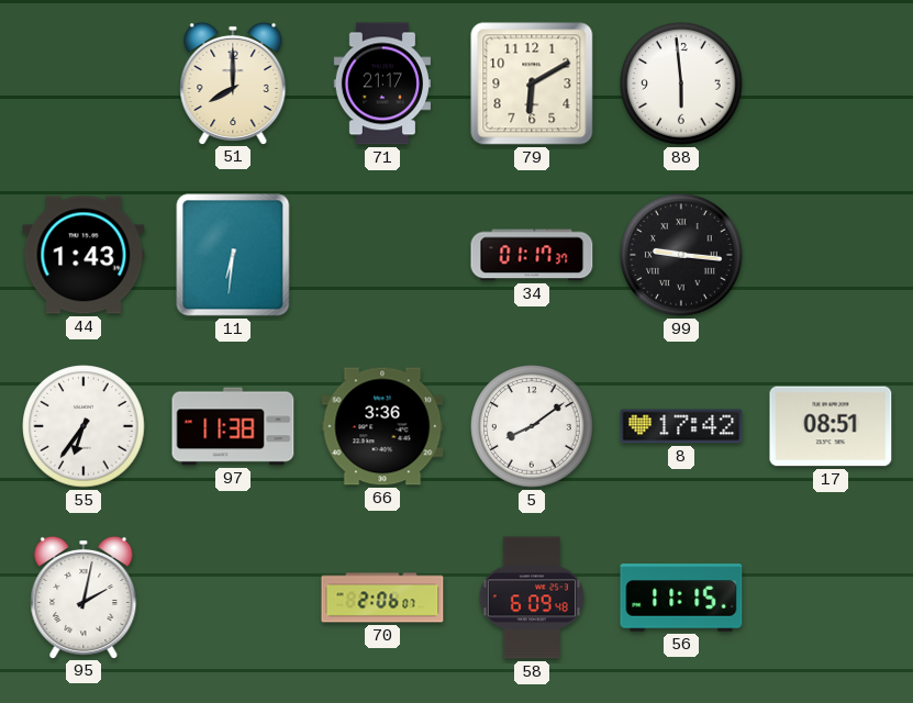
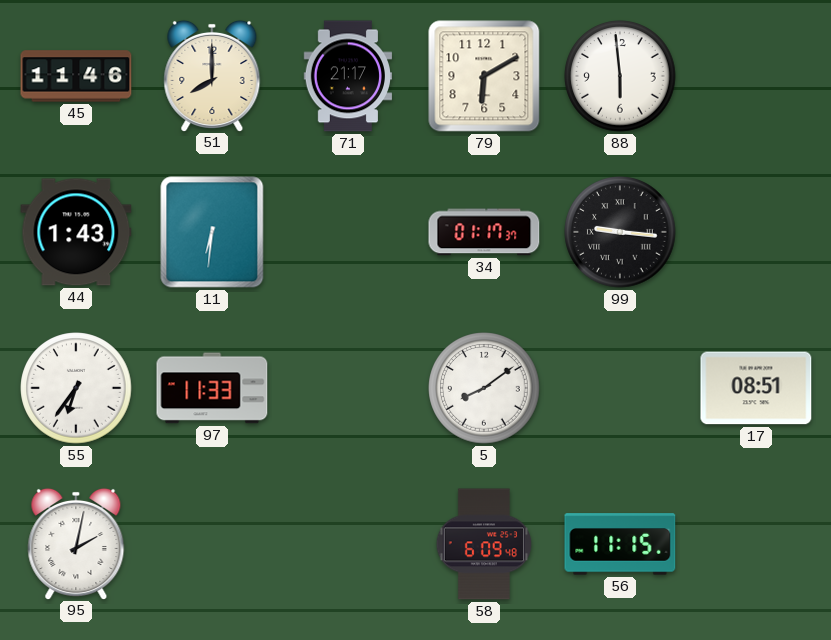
45: none -> 11:46 (76, 76)
97: 11:38 -> 11:33 (212, 388)
66: 3:36 -> none (382, 426)
8: 17:42 -> none (681, 426)
70: 2:06 -> none (382, 598)
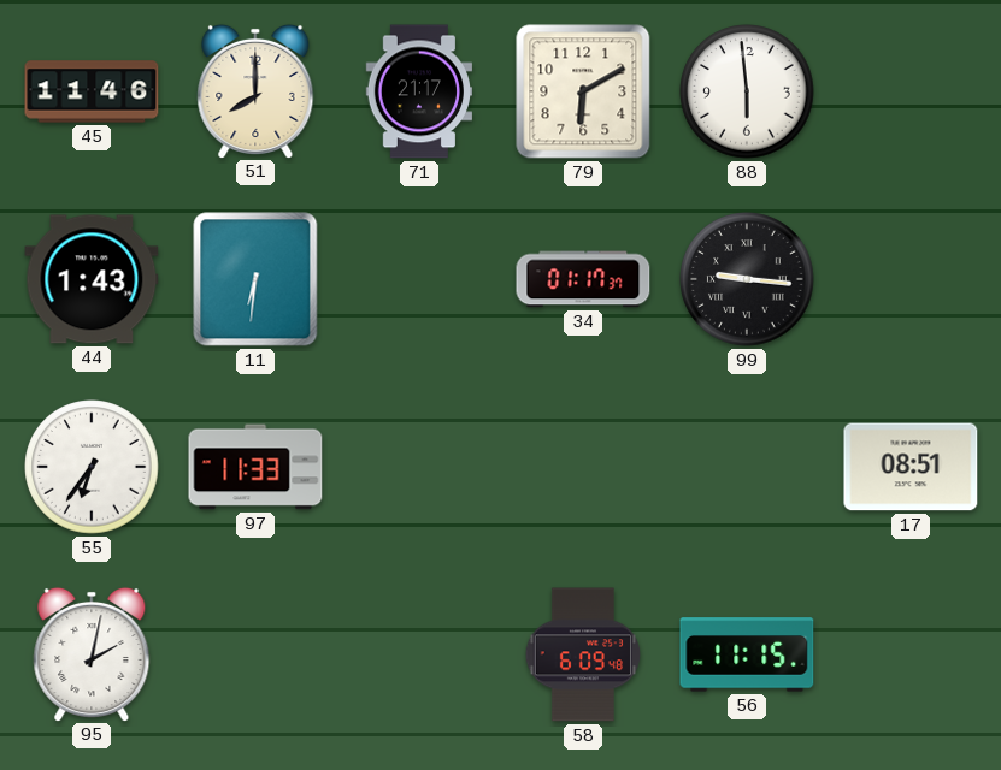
5: 8:09 -> none (484, 388)
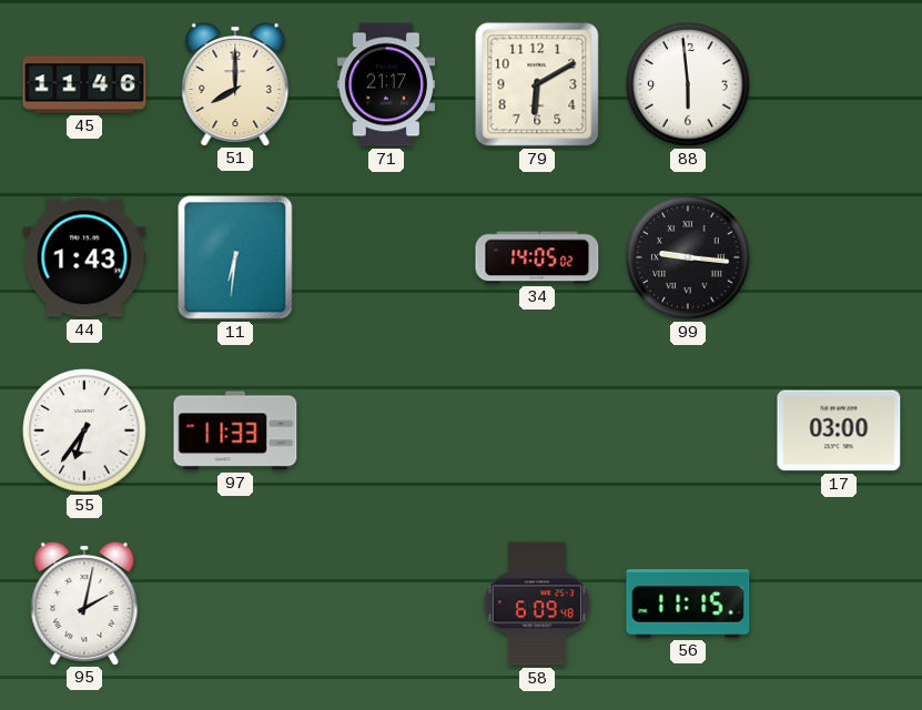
34: 01:17 -> 14:05 (537, 257)
17: 08:51 -> 03:00 (839, 430)
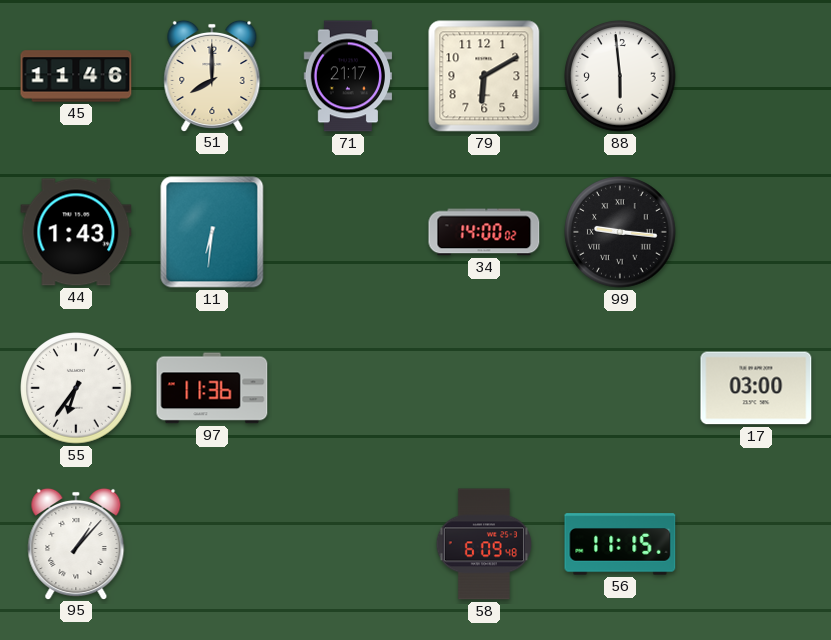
34: 14:05 -> 14:00 (484, 232)
97: 11:33 -> 11:36 (212, 388)
95: 2:02 -> 1:07 (76, 543)
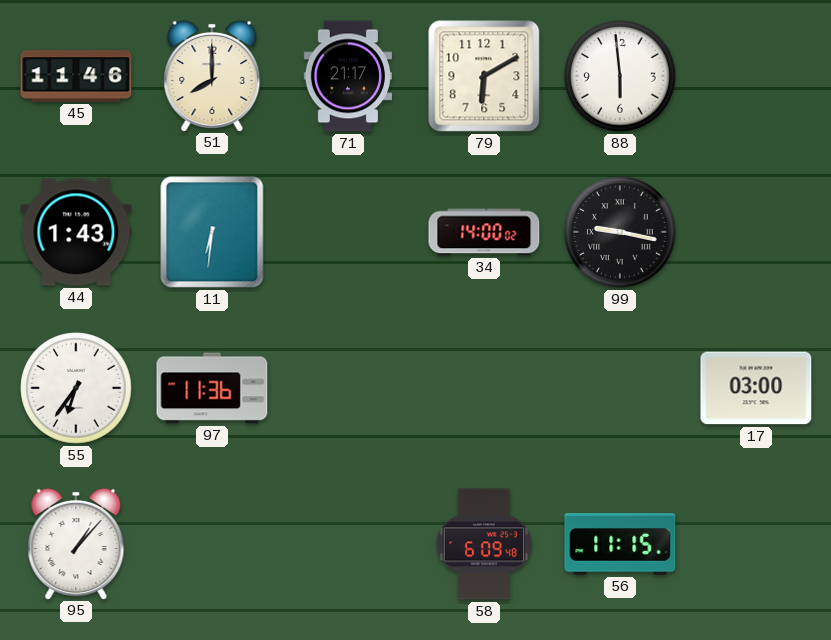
99: 9:16 -> 9:17 (620, 232)
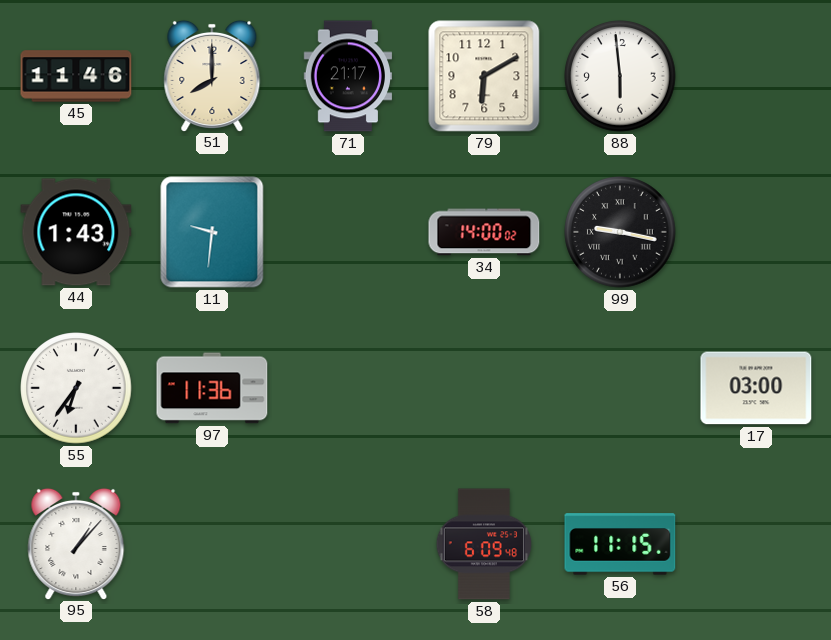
11: 6:31 -> 9:31 (212, 232)
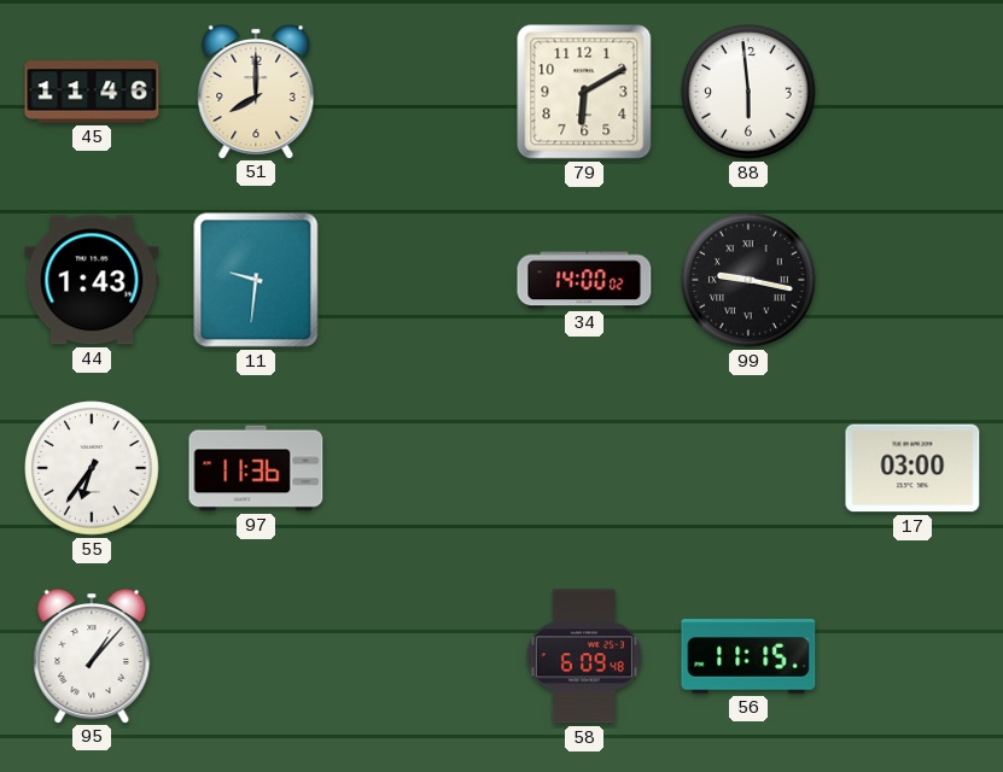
71: 21:17 -> none (347, 76)
